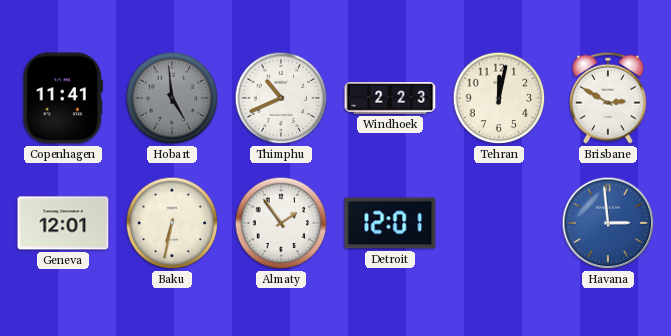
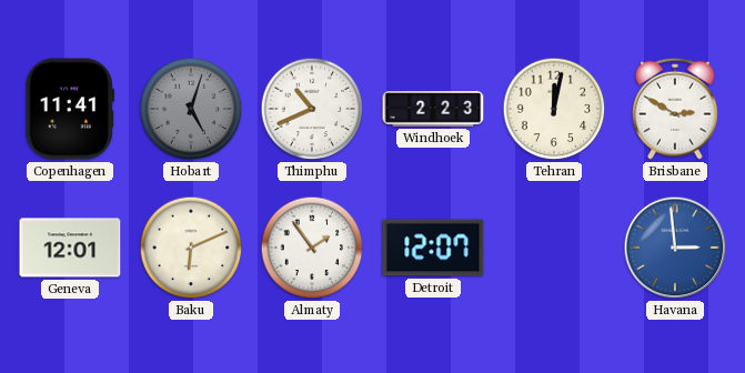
Hobart: 4:59 -> 5:03 (191, 109)
Baku: 6:32 -> 6:11 (191, 248)
Detroit: 12:01 -> 12:07 (433, 248)
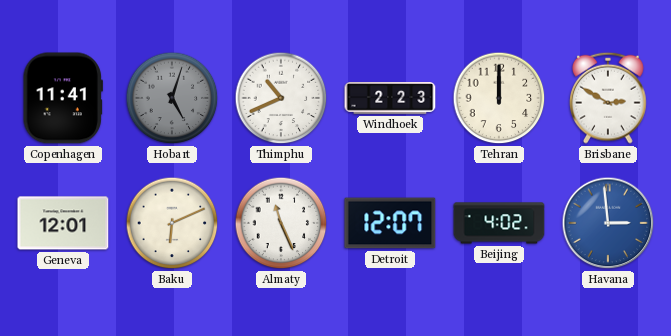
Tehran: 12:02 -> 12:00 (499, 98)
Almaty: 1:54 -> 11:26 (281, 223)
Beijing: none -> 4:02 (499, 223)
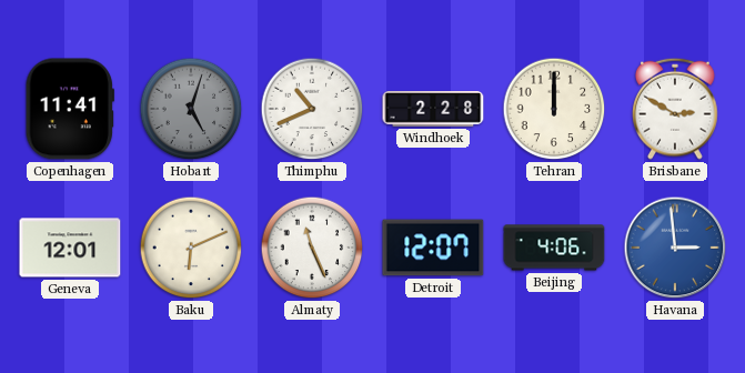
Windhoek: 2:23 -> 2:28 (433, 110)
Beijing: 4:02 -> 4:06 (554, 248)
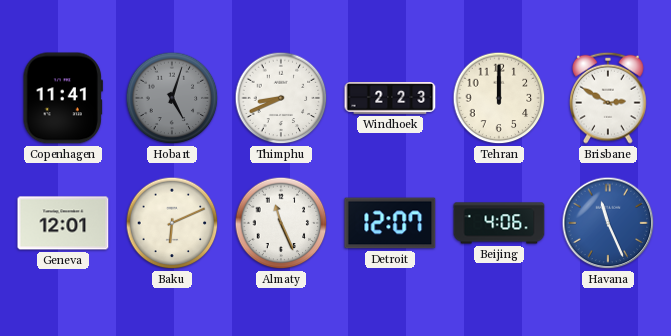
Thimphu: 10:41 -> 8:41 (281, 98)
Windhoek: 2:28 -> 2:23 (390, 99)
Havana: 2:59 -> 11:26 (608, 223)
